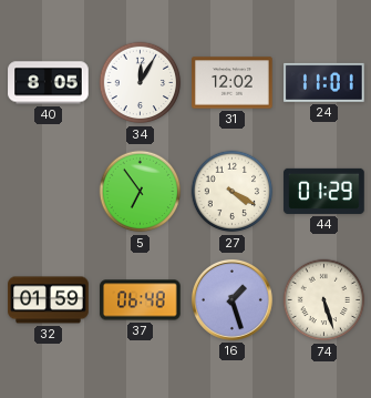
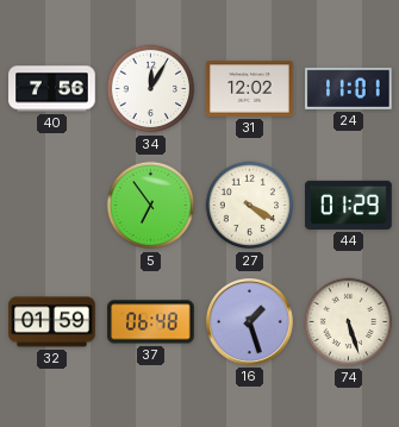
40: 8:05 -> 7:56 (52, 89)
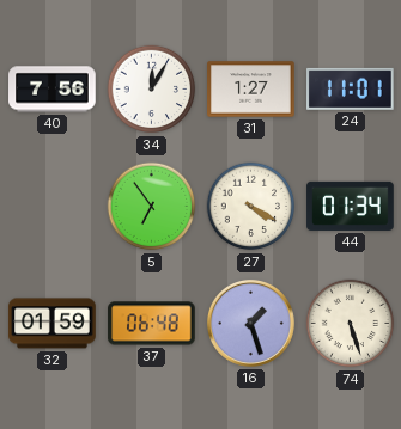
31: 12:02 -> 1:27 (251, 90)
44: 01:29 -> 01:34 (351, 206)
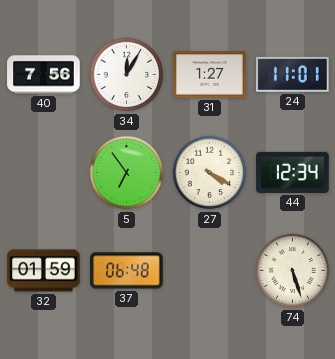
44: 01:34 -> 12:34 (293, 172)
16: 1:27 -> none (250, 323)
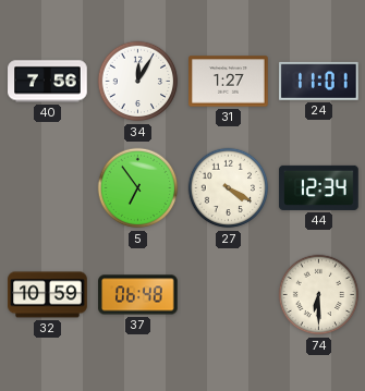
32: 01:59 -> 10:59 (48, 295)
74: 5:27 -> 6:30 (319, 295)
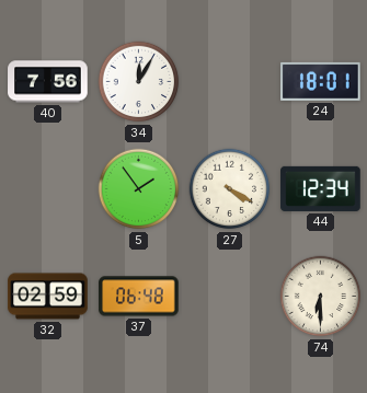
31: 1:27 -> none (229, 82)
24: 11:01 -> 18:01 (321, 81)
5: 6:54 -> 1:54 (139, 189)
32: 10:59 -> 02:59 (48, 297)
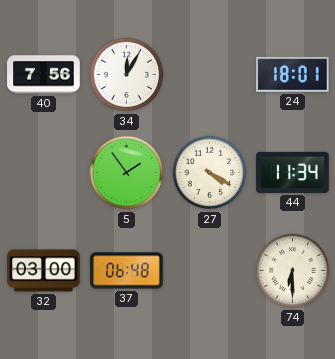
44: 12:34 -> 11:34 (293, 172)
32: 02:59 -> 03:00 (44, 271)
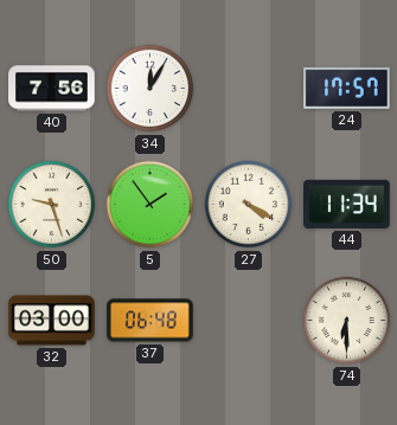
24: 18:01 -> 17:57 (347, 88)
50: none -> 9:27 (52, 205)
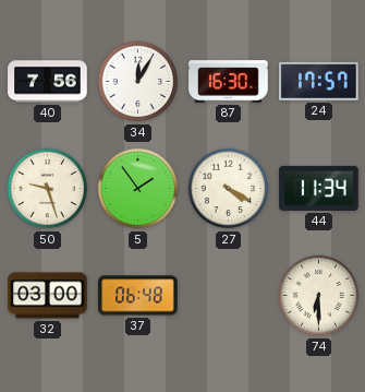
87: none -> 16:30 (229, 82)
